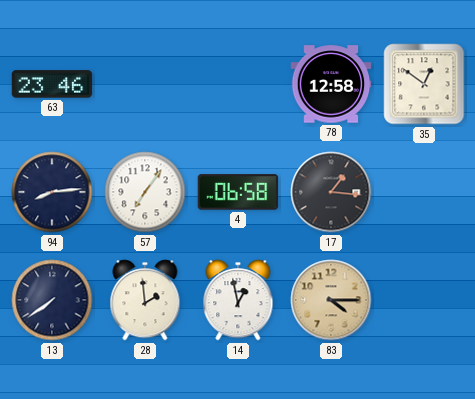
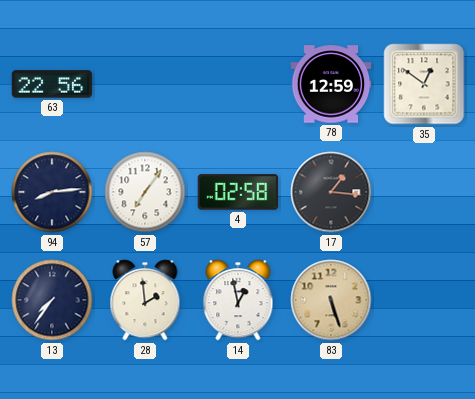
63: 23:46 -> 22:56 (52, 84)
78: 12:58 -> 12:59 (331, 84)
4: 06:58 -> 02:58 (238, 192)
13: 7:39 -> 7:36 (52, 300)
83: 4:15 -> 5:27 (331, 300)
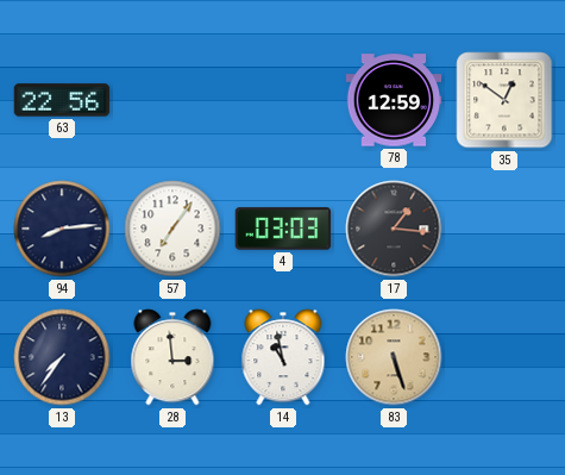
4: 02:58 -> 03:03 (283, 229)
28: 1:59 -> 2:59 (172, 357)
14: 12:58 -> 10:58 (283, 357)
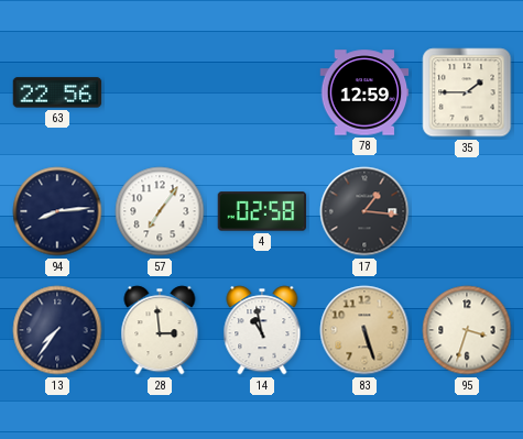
35: 12:51 -> 1:45 (467, 92)
4: 03:03 -> 02:58 (262, 211)
95: none -> 3:33 (467, 330)
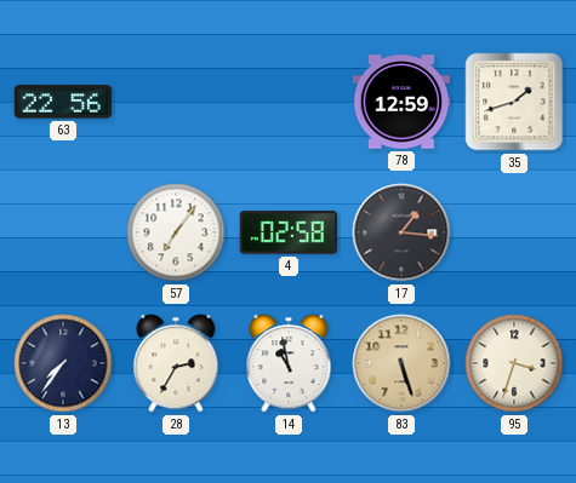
35: 1:45 -> 1:42 (514, 102)
94: 8:14 -> none (57, 211)
28: 2:59 -> 2:35 (176, 363)
